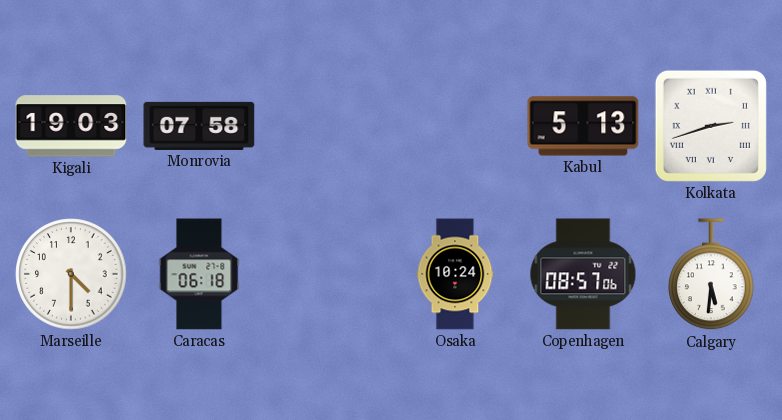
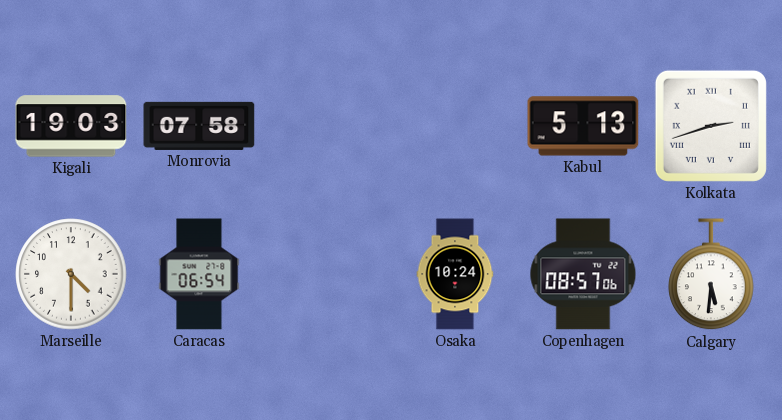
Caracas: 06:18 -> 06:54 (199, 274)
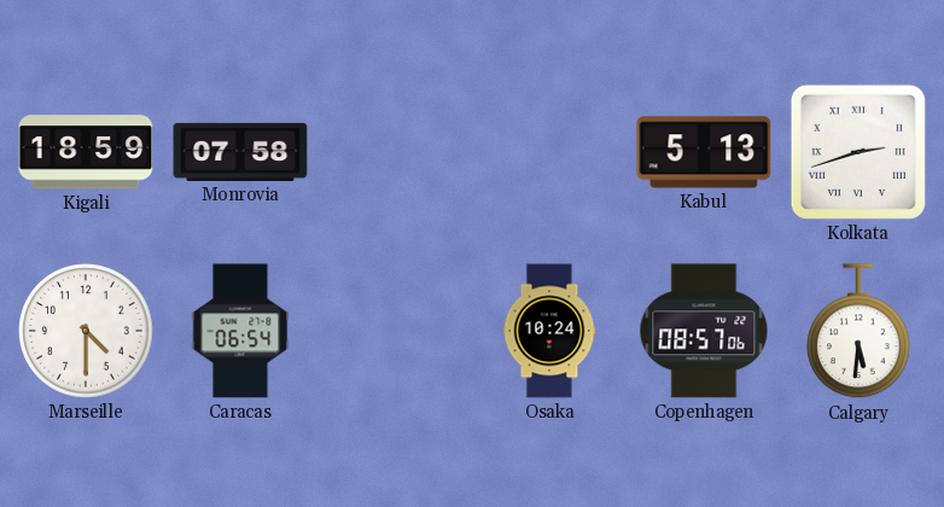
Kigali: 19:03 -> 18:59 (86, 152)
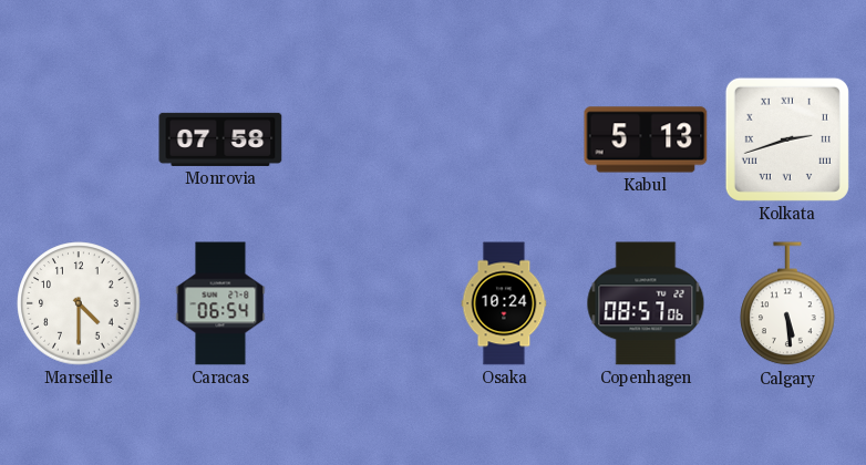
Kigali: 18:59 -> none (86, 152)
Calgary: 5:31 -> 5:29 (787, 304)
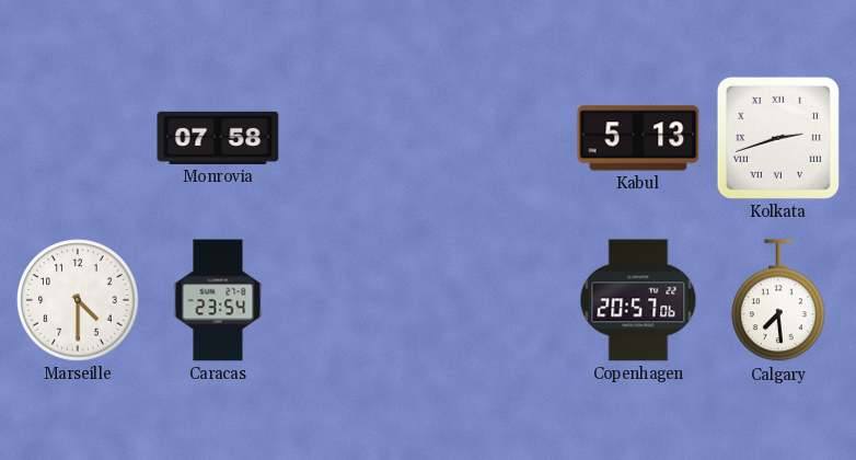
Caracas: 06:54 -> 23:54 (218, 300)
Osaka: 10:24 -> none (504, 303)
Copenhagen: 08:57 -> 20:57 (638, 300)
Calgary: 5:29 -> 7:29 (778, 301)
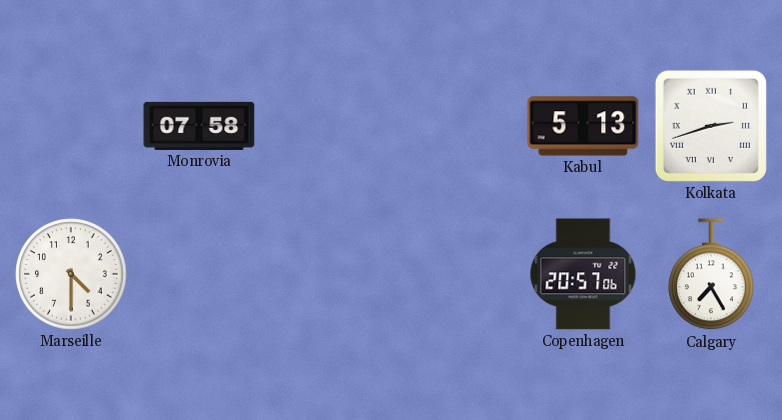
Caracas: 23:54 -> none (218, 300)
Calgary: 7:29 -> 7:25 (711, 275)
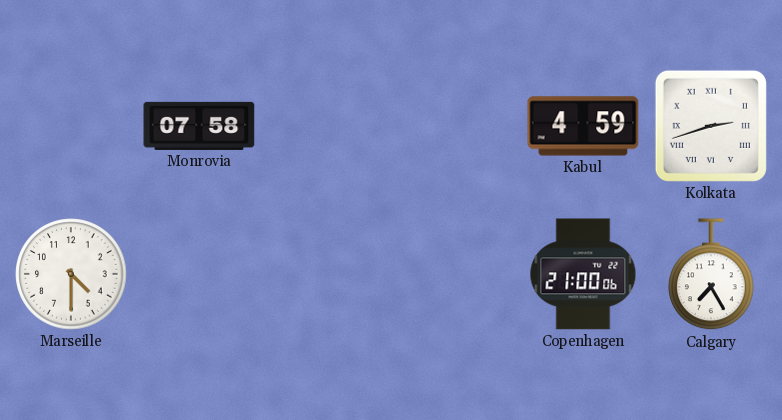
Kabul: 5:13 -> 4:59 (583, 126)
Copenhagen: 20:57 -> 21:00 (583, 274)
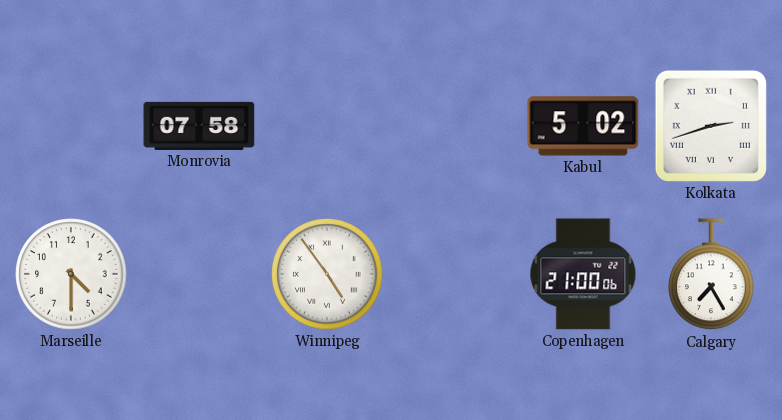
Kabul: 4:59 -> 5:02 (583, 126)
Winnipeg: none -> 4:54 (327, 274)
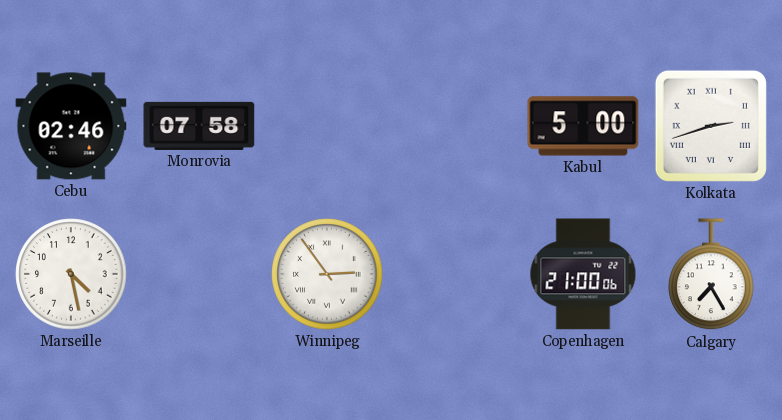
Cebu: none -> 02:46 (71, 126)
Kabul: 5:02 -> 5:00 (583, 126)
Marseille: 4:30 -> 4:28 (71, 274)
Winnipeg: 4:54 -> 2:54 (327, 274)
